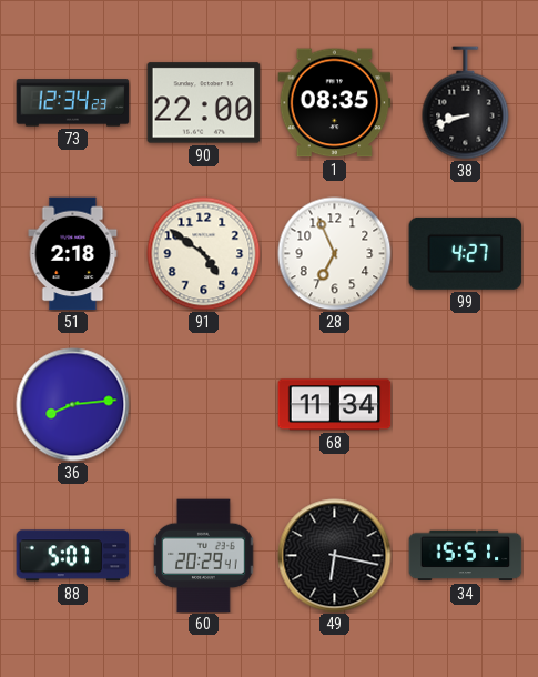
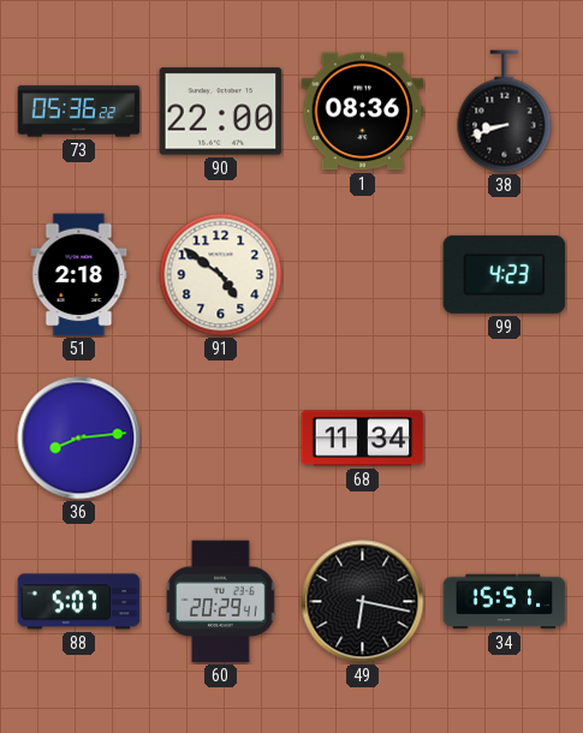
73: 12:34 -> 05:36 (79, 112)
1: 08:35 -> 08:36 (363, 112)
28: 6:56 -> none (335, 254)
99: 4:27 -> 4:23 (505, 274)
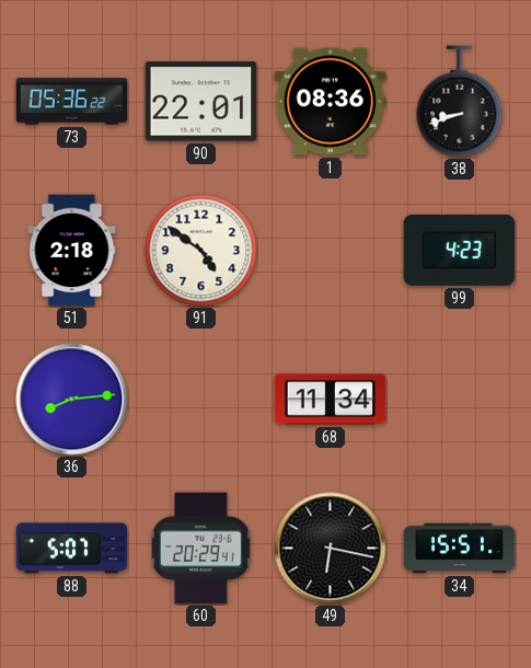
90: 22:00 -> 22:01 (201, 102)
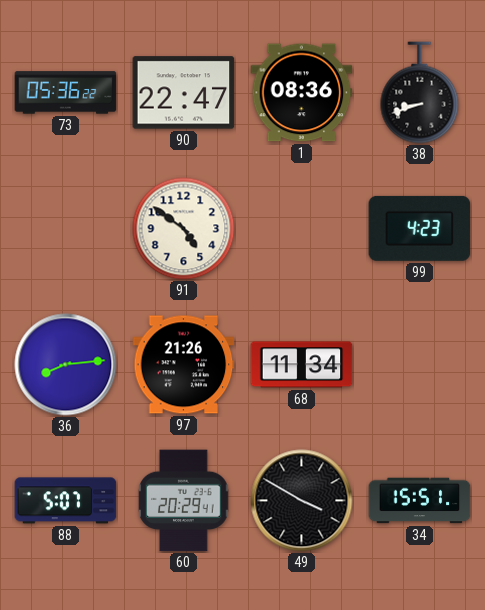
90: 22:01 -> 22:47 (184, 93)
51: 2:18 -> none (72, 251)
97: none -> 21:26 (184, 365)
49: 6:17 -> 3:50 (302, 501)
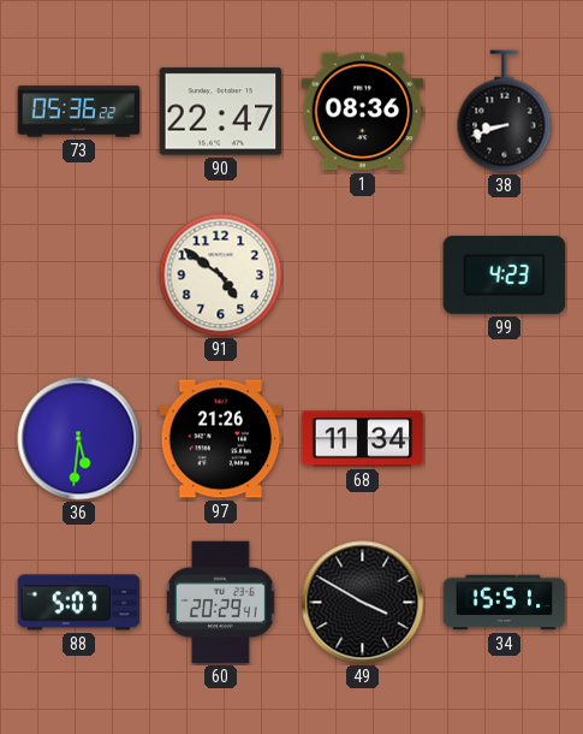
36: 8:14 -> 5:31 (79, 439)
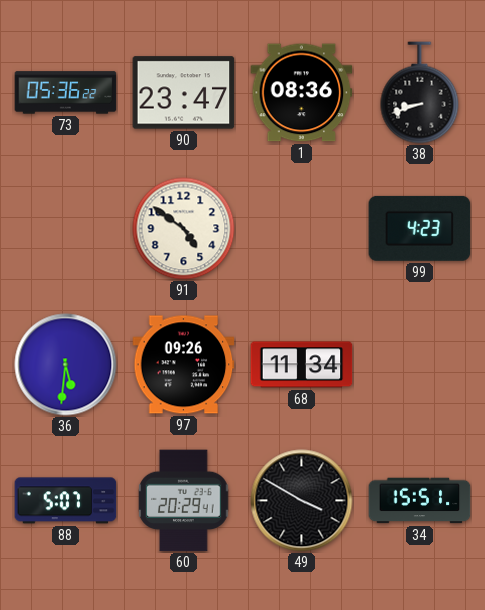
90: 22:47 -> 23:47 (184, 93)
97: 21:26 -> 09:26 (184, 365)
